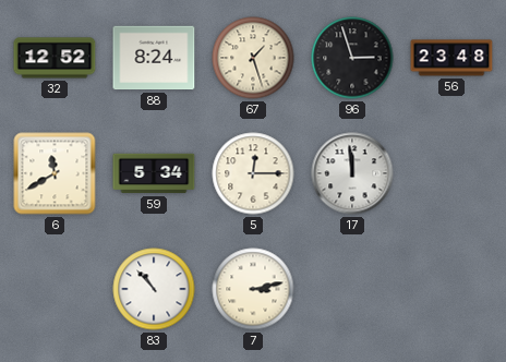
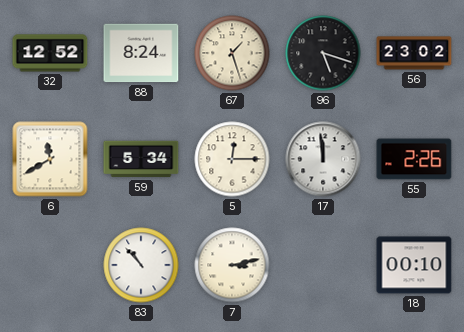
96: 2:57 -> 5:18 (323, 53)
56: 23:48 -> 23:02 (414, 53)
55: none -> 2:26 (414, 159)
18: none -> 00:10 (414, 265)
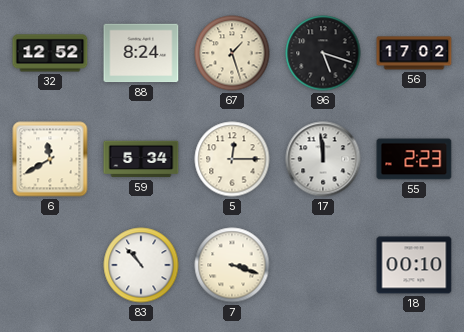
56: 23:02 -> 17:02 (414, 53)
55: 2:26 -> 2:23 (414, 159)
7: 3:13 -> 3:18 (232, 265)
